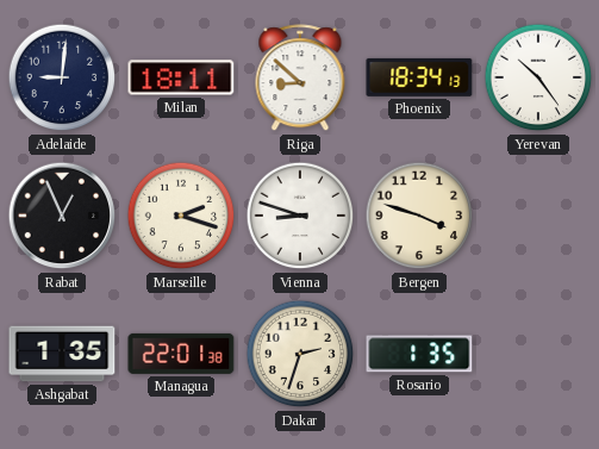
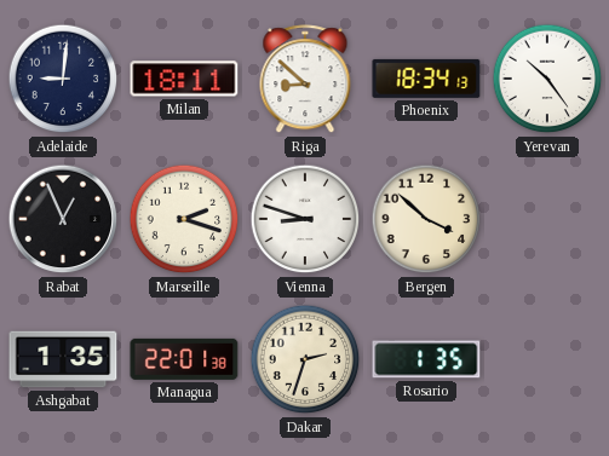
Bergen: 3:48 -> 3:52 (426, 219)
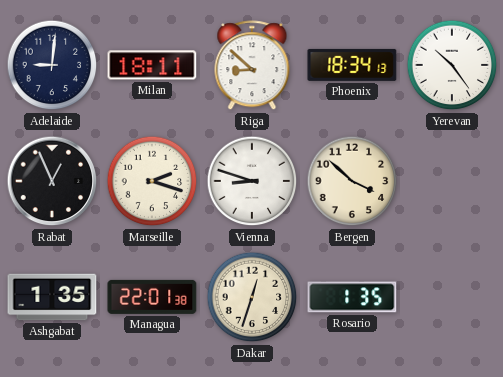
Dakar: 2:33 -> 12:33 (252, 297)
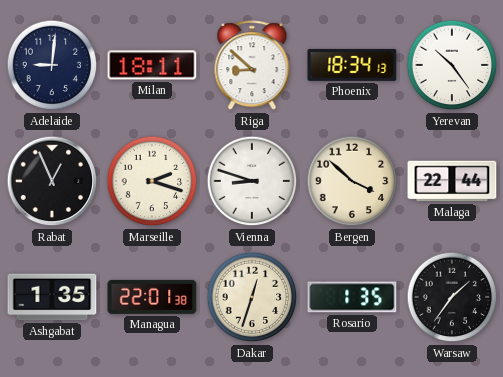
Malaga: none -> 22:44 (452, 181)
Warsaw: none -> 1:36 (452, 297)
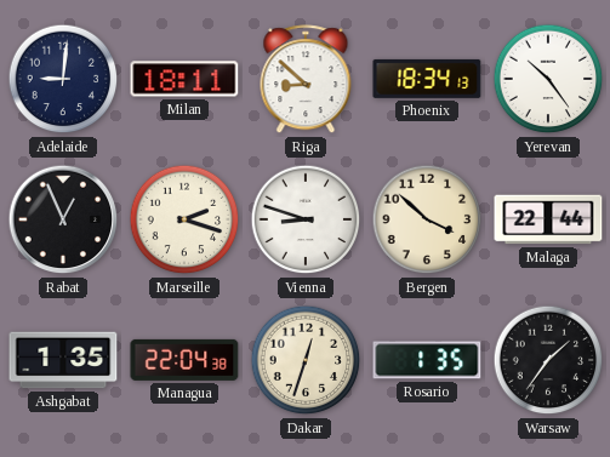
Managua: 22:01 -> 22:04 (184, 360)
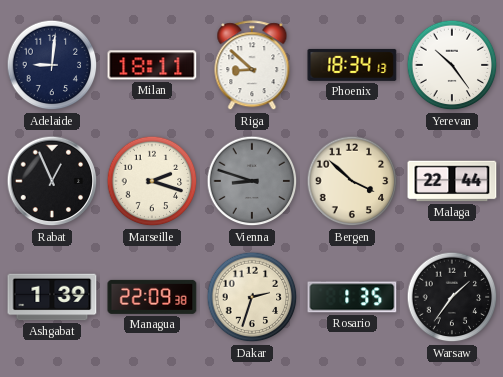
Vienna dial: white -> grey (252, 181)
Ashgabat: 1:35 -> 1:39 (52, 297)
Managua: 22:04 -> 22:09 (152, 297)
Dakar: 12:33 -> 2:33 (252, 297)
